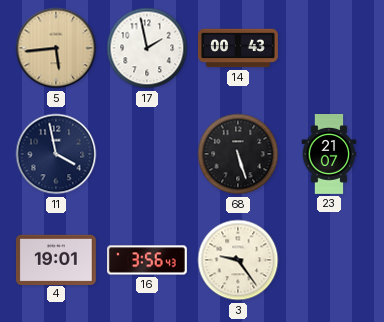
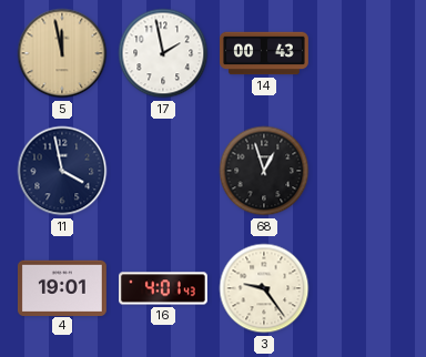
5: 5:44 -> 11:58 (62, 53)
68: 5:27 -> 12:57 (264, 171)
23: 21:07 -> none (329, 155)
16: 3:56 -> 4:01 (164, 288)
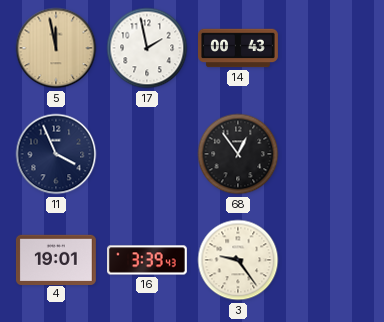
11: 3:58 -> 3:56 (56, 154)
68: 12:57 -> 12:54 (238, 154)
16: 4:01 -> 3:39 (148, 260)
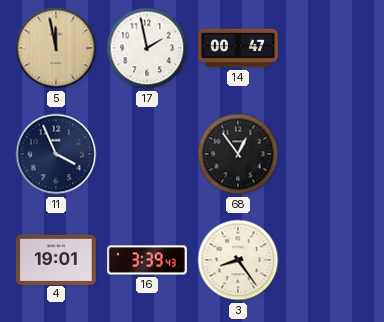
14: 00:43 -> 00:47 (239, 48)
3: 9:24 -> 8:24 (238, 260)
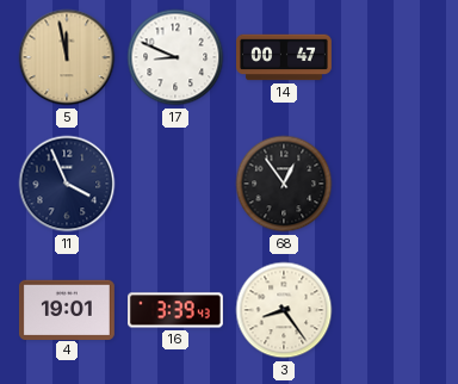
17: 1:58 -> 8:49 (175, 57)
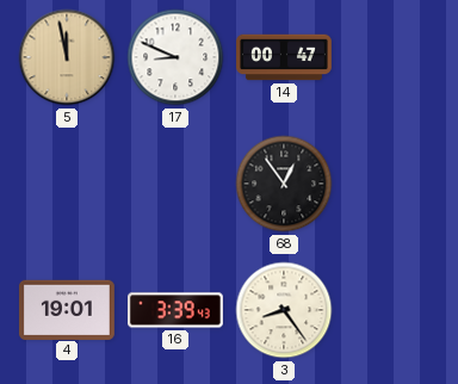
11: 3:56 -> none (67, 184)
